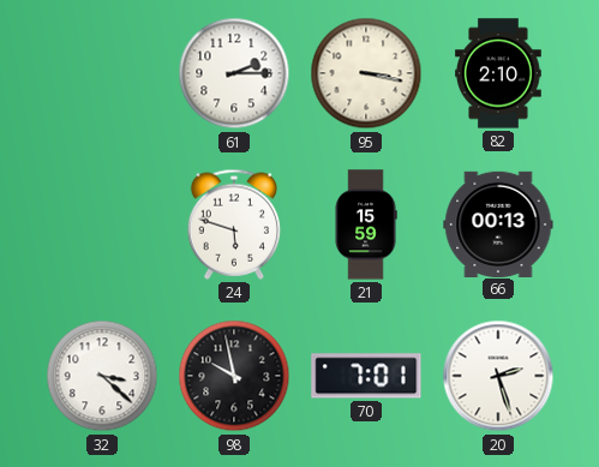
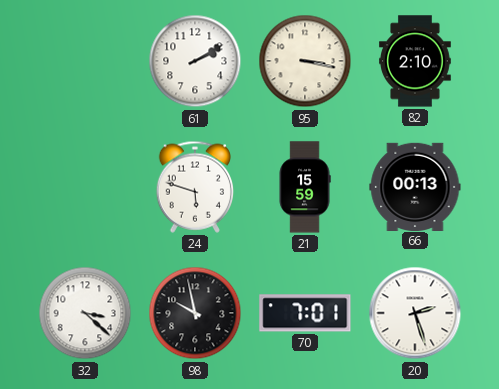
61: 2:15 -> 2:10 (195, 61)
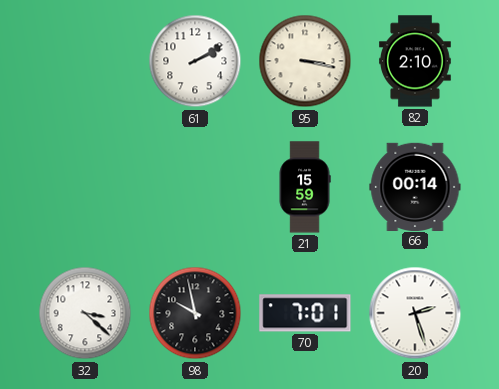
24: 5:48 -> none (194, 187)
66: 00:13 -> 00:14 (415, 186)
